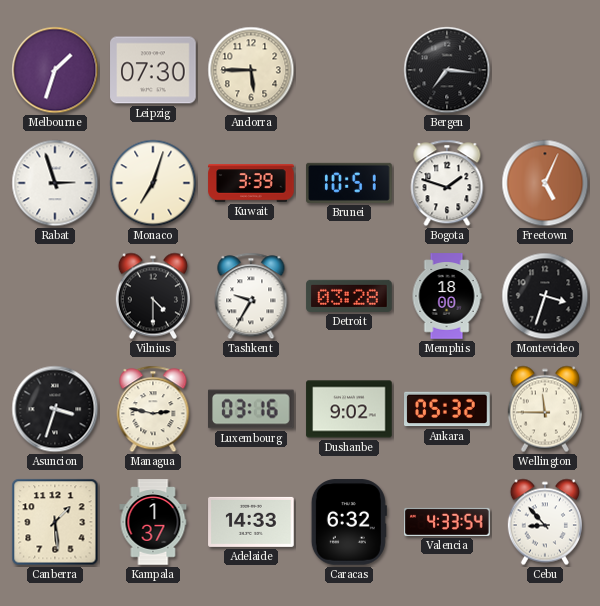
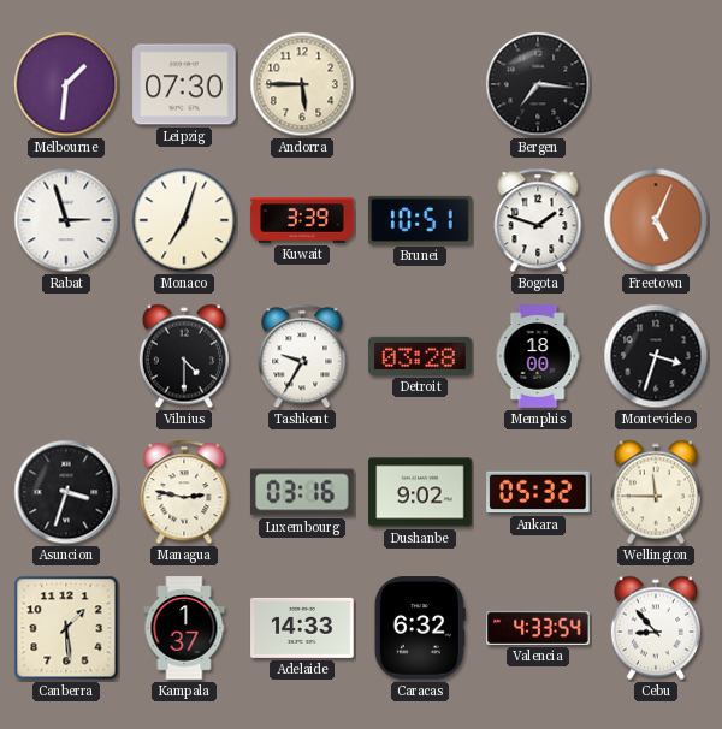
Melbourne: 1:33 -> 1:31 (66, 84)
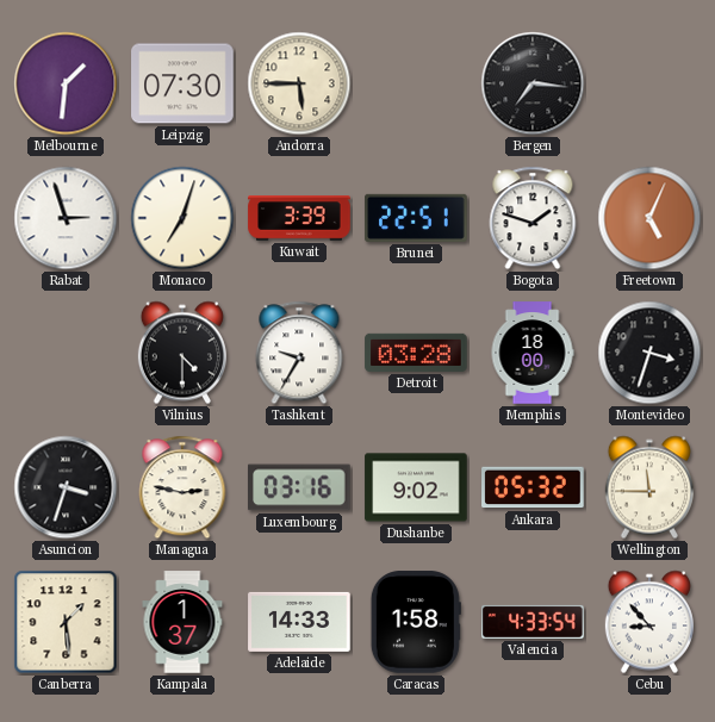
Brunei: 10:51 -> 22:51 (416, 218)
Caracas: 6:32 -> 1:58 (416, 622)
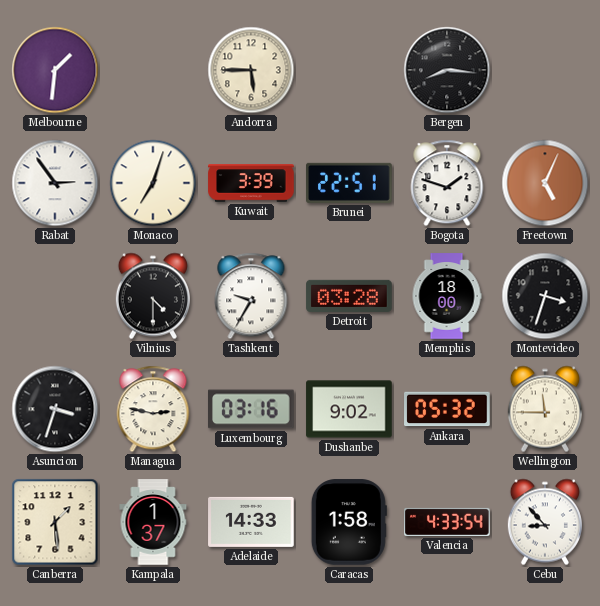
Leipzig: 07:30 -> none (182, 83)
Bergen: 7:16 -> 8:16 (447, 70)
Rabat: 2:57 -> 2:54 (55, 183)
